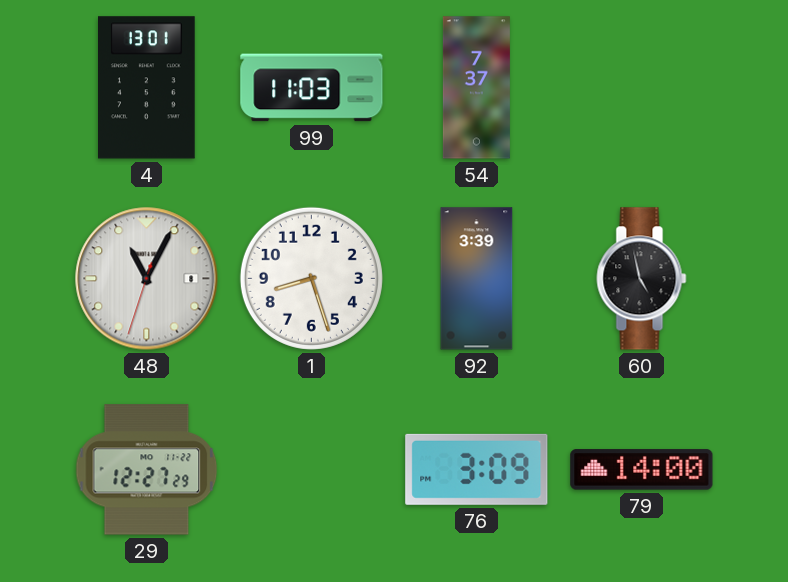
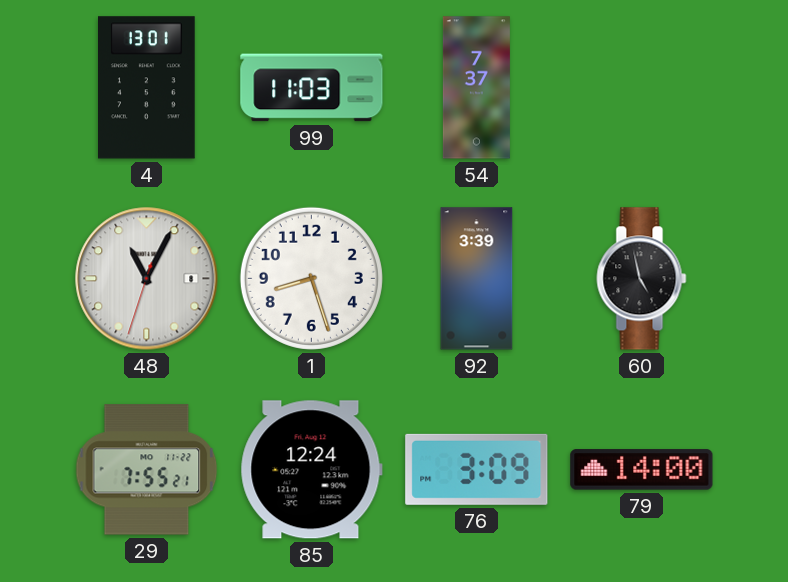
29: 12:27 -> 7:55 (147, 470)
85: none -> 12:24 (311, 470)
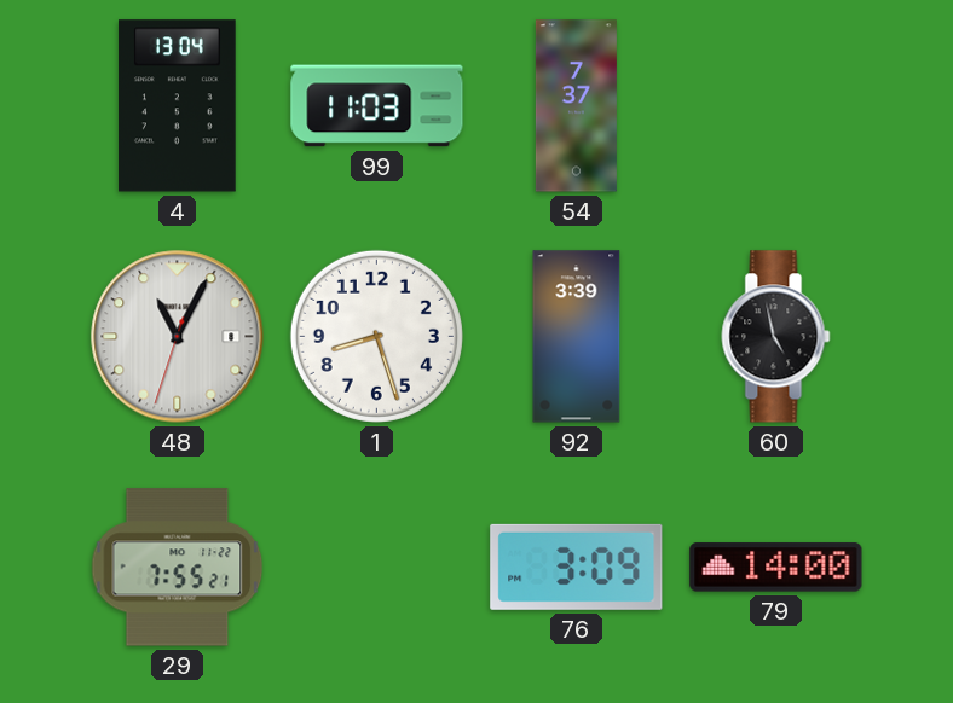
4: 13:01 -> 13:04 (178, 106)
85: 12:24 -> none (311, 470)
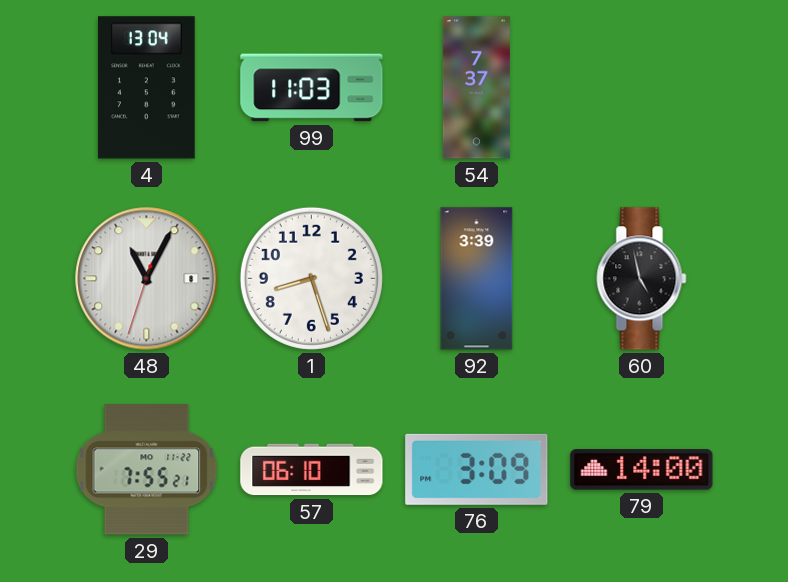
57: none -> 06:10 (312, 470)
